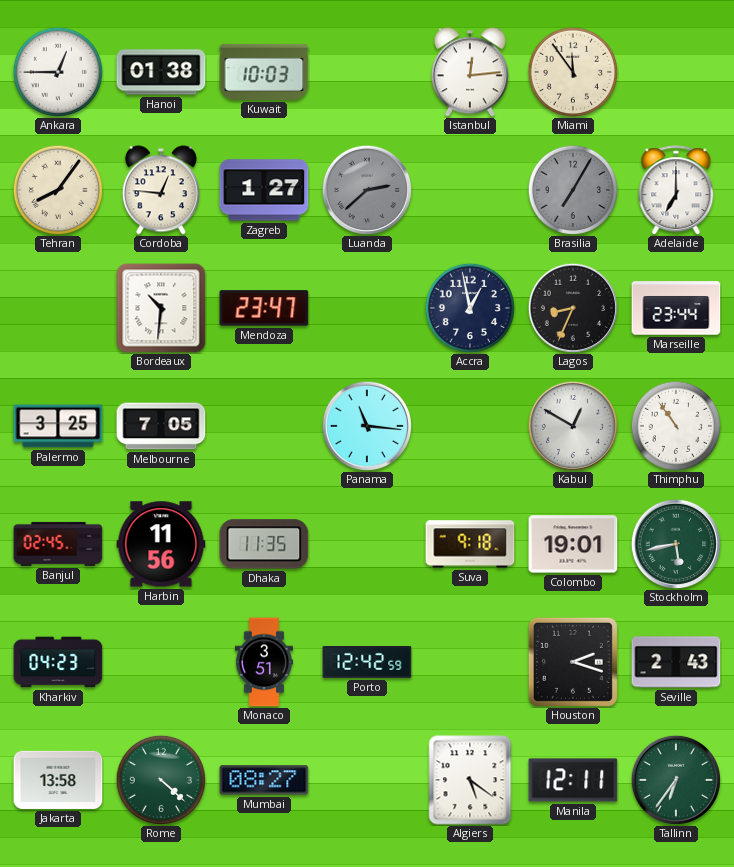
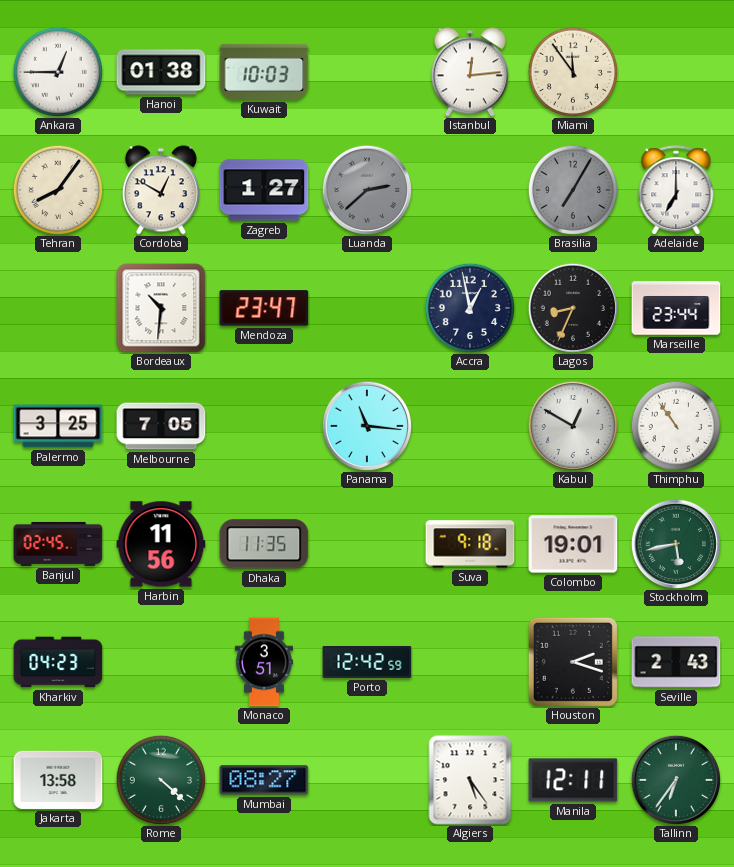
Cordoba: 12:46 -> 12:50 (161, 190)
Algiers: 5:21 -> 5:24 (470, 780)
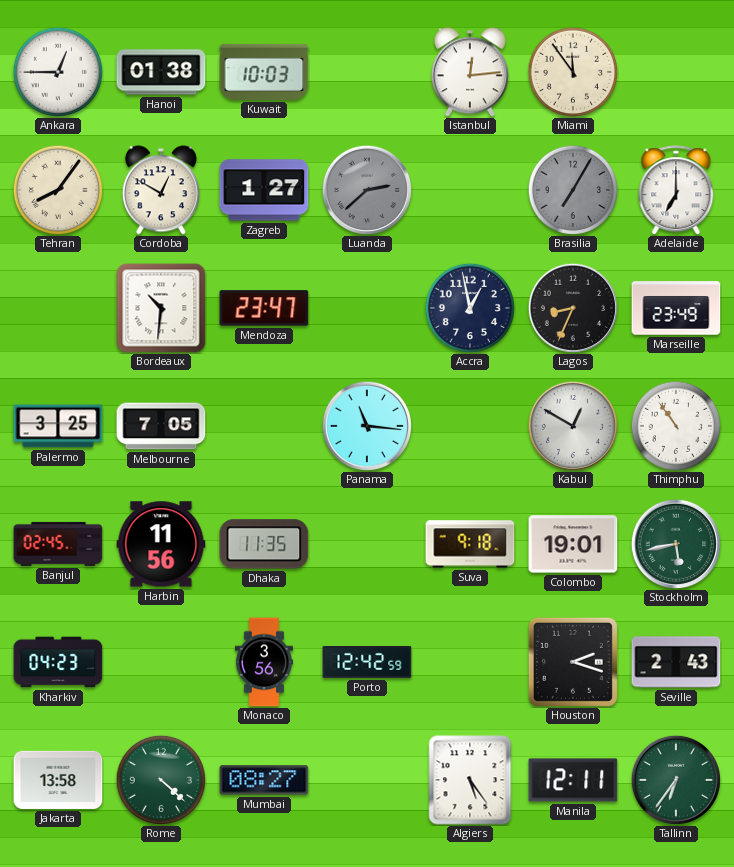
Marseille: 23:44 -> 23:49 (676, 308)
Monaco: 3:51 -> 3:56 (264, 662)
